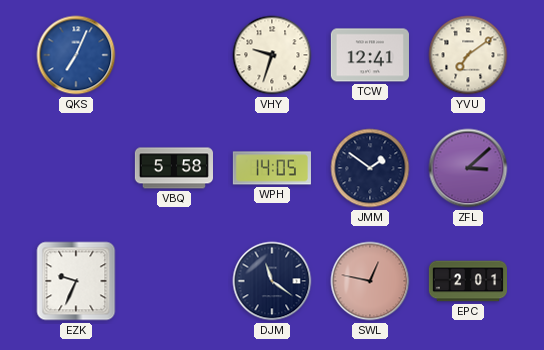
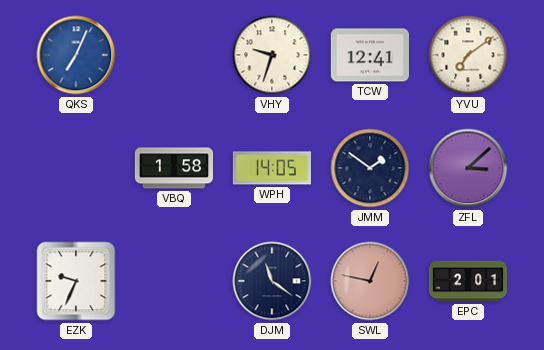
VBQ: 5:58 -> 1:58 (173, 168)
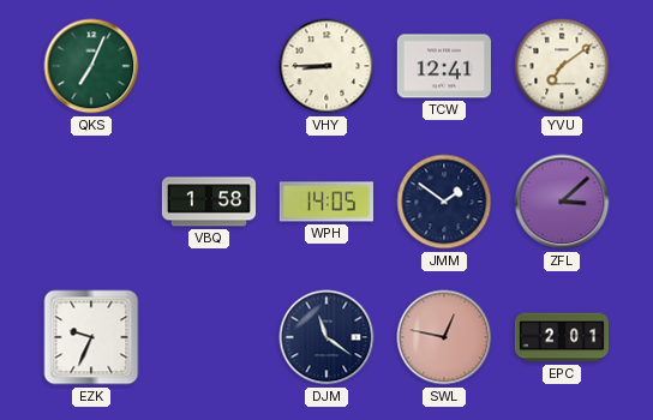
QKS dial: blue -> green (91, 66)
VHY: 9:33 -> 8:45 (326, 66)
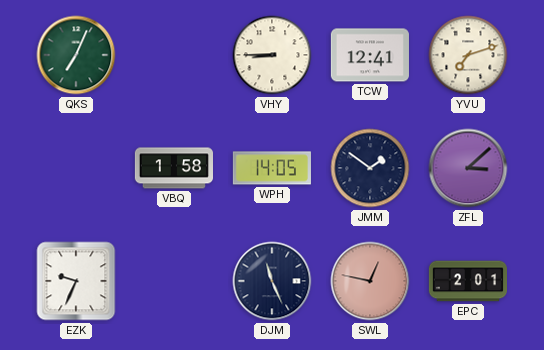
YVU: 7:09 -> 7:12 (468, 55)
DJM: 11:21 -> 11:26 (272, 281)
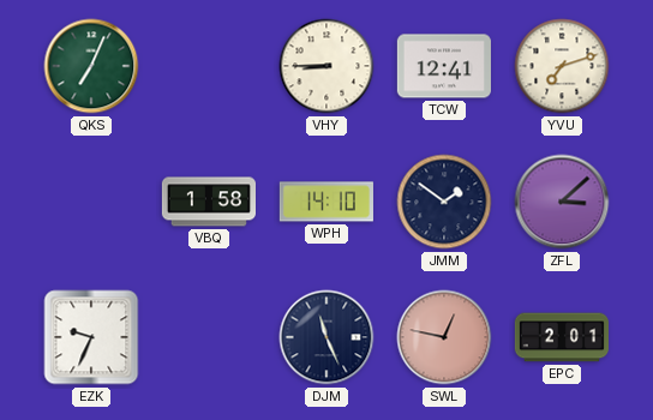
WPH: 14:05 -> 14:10 (326, 202)
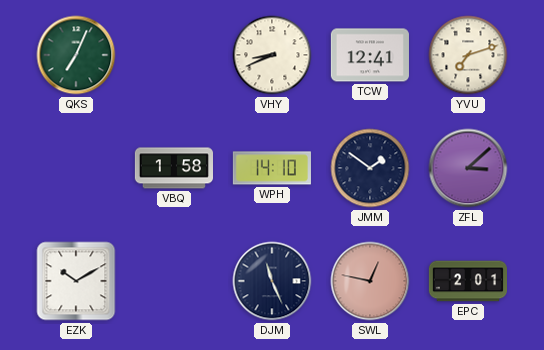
VHY: 8:45 -> 8:41 (272, 55)
EZK: 9:34 -> 10:10 (76, 281)
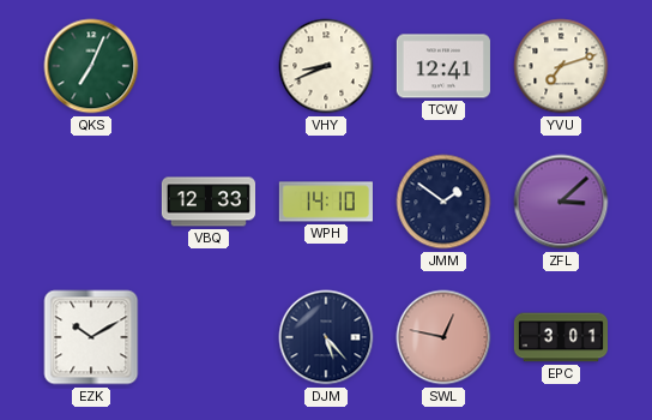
VBQ: 1:58 -> 12:33 (207, 202)
DJM: 11:26 -> 5:23 (326, 337)
EPC: 2:01 -> 3:01 (560, 337)
